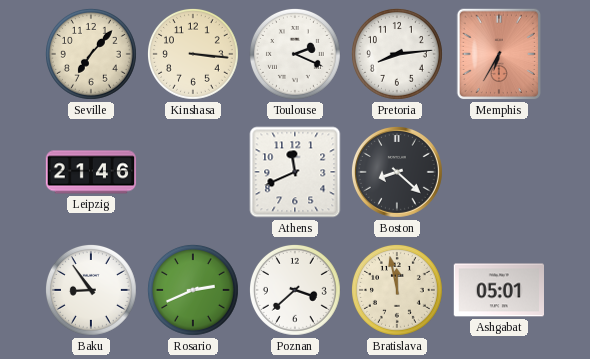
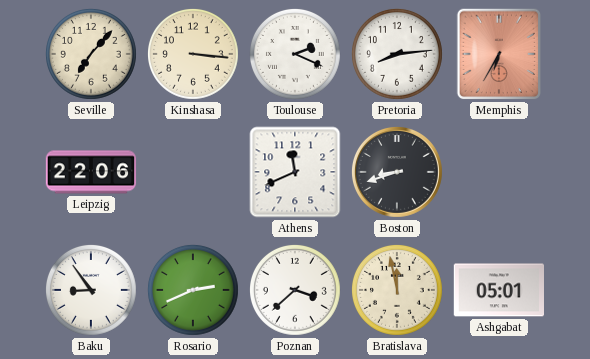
Leipzig: 21:46 -> 22:06 (91, 172)
Boston: 8:22 -> 8:42 (397, 172)
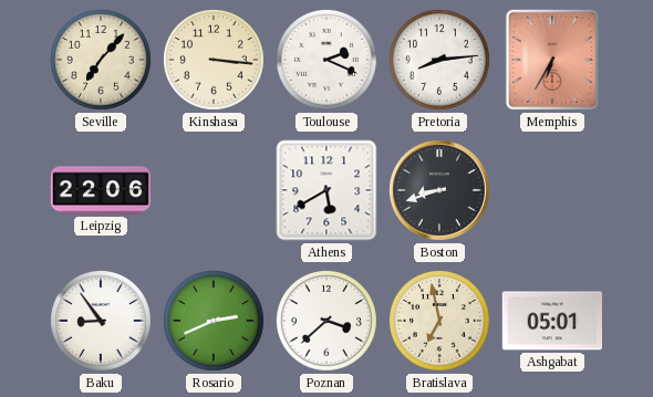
Athens: 11:41 -> 5:40 (326, 190)
Bratislava: 11:58 -> 6:58 (440, 322)
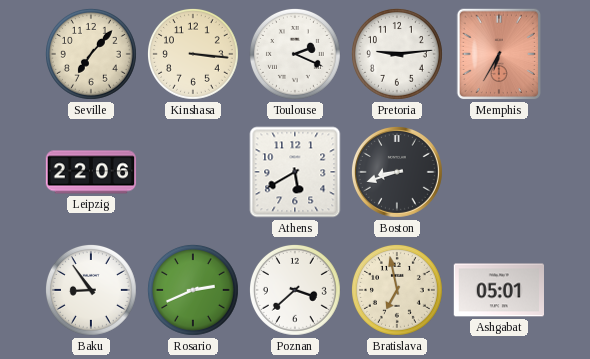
Pretoria: 8:14 -> 9:14 (398, 55)
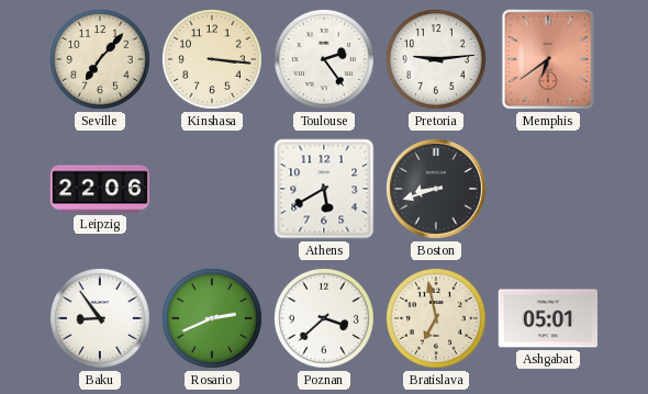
Toulouse: 2:19 -> 2:24 (325, 60)
Memphis: 6:35 -> 6:39 (548, 59)
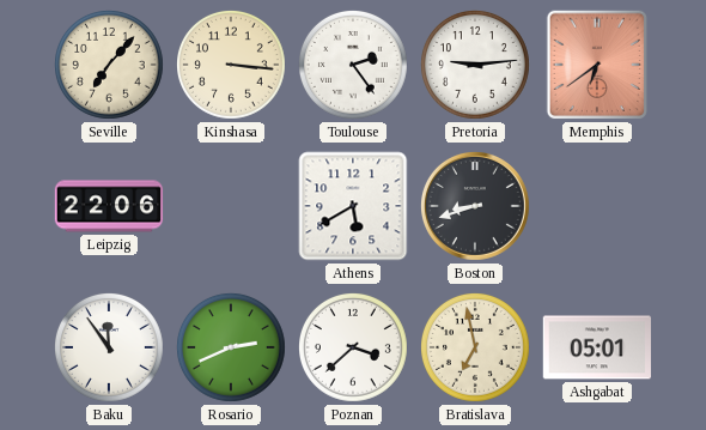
Baku: 8:54 -> 11:54 (110, 349)
